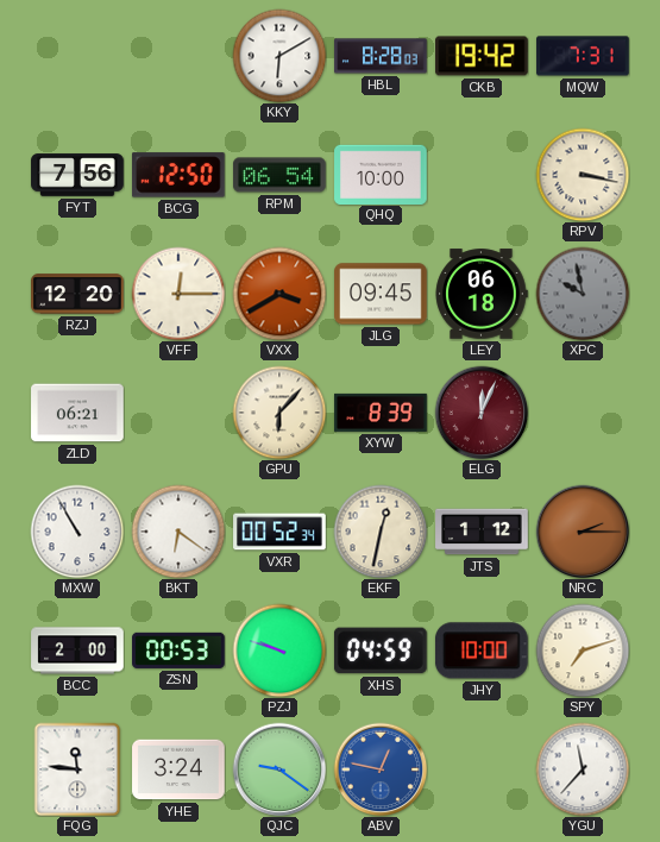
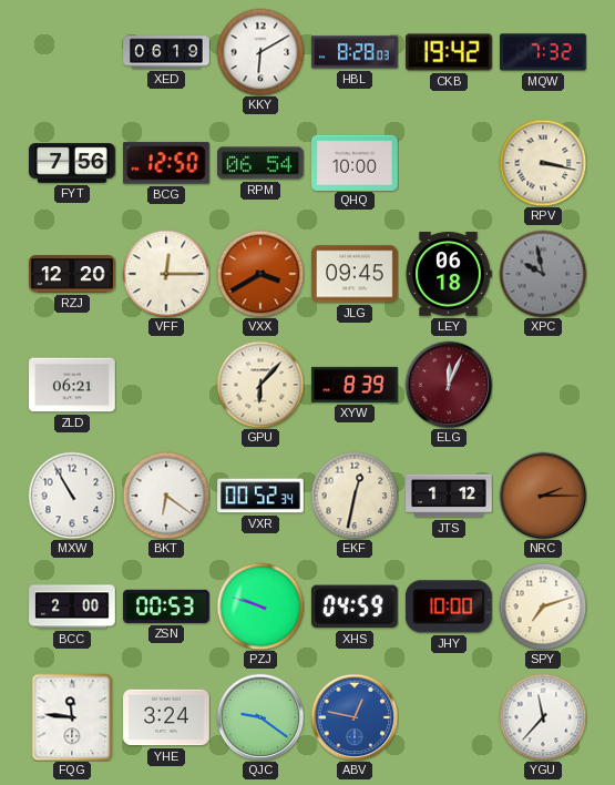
XED: none -> 06:19 (166, 52)
MQW: 7:31 -> 7:32 (543, 52)
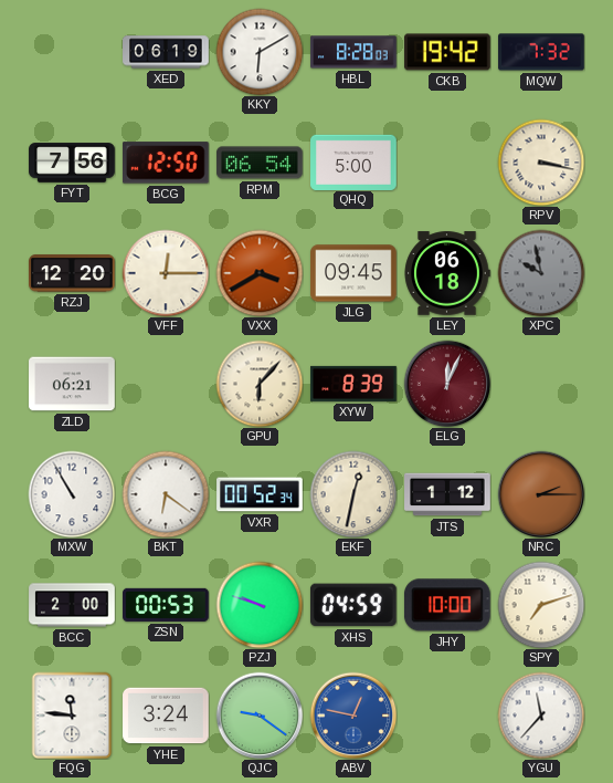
QHQ: 10:00 -> 5:00 (353, 161)
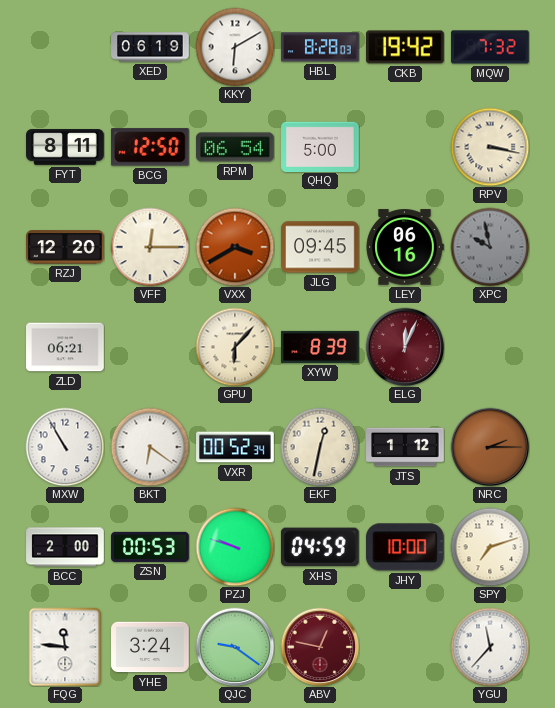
FYT: 7:56 -> 8:11 (65, 147)
LEY: 06:18 -> 06:16 (405, 247)
ABV dial: blue -> burgundy (320, 647)
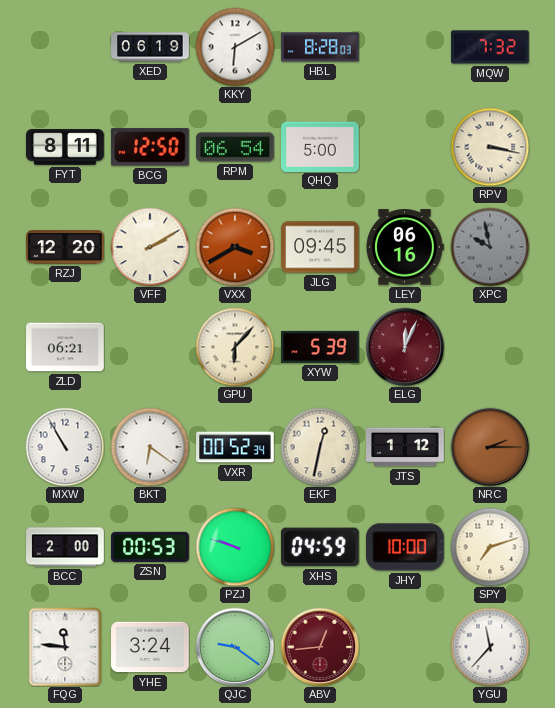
CKB: 19:42 -> none (406, 47)
VFF: 12:15 -> 2:10 (150, 247)
XYW: 8:39 -> 5:39 (320, 347)
ABV: 12:47 -> 12:44 (320, 647)
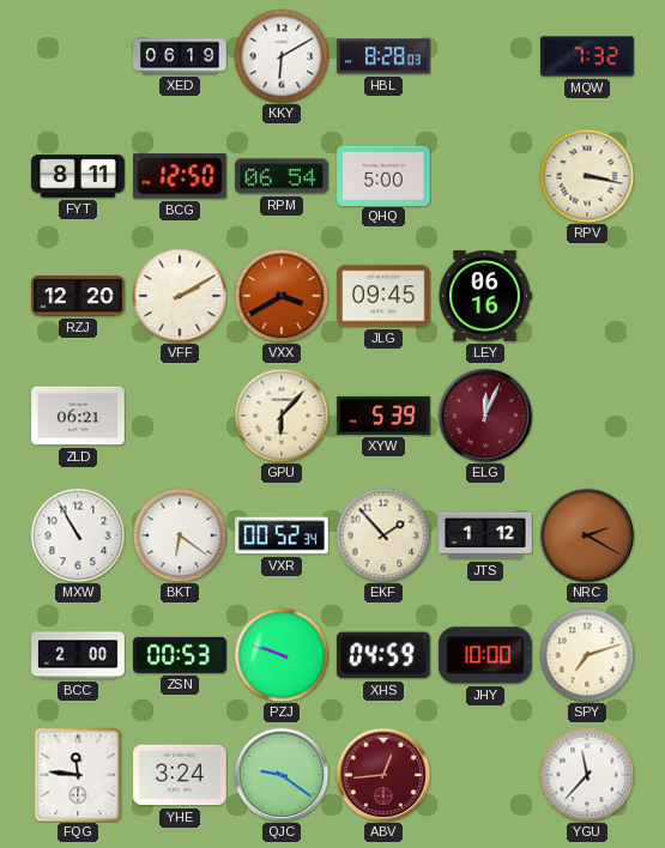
XPC: 9:58 -> none (490, 247)
EKF: 12:32 -> 1:53 (383, 535)
NRC: 2:15 -> 2:20 (587, 535)
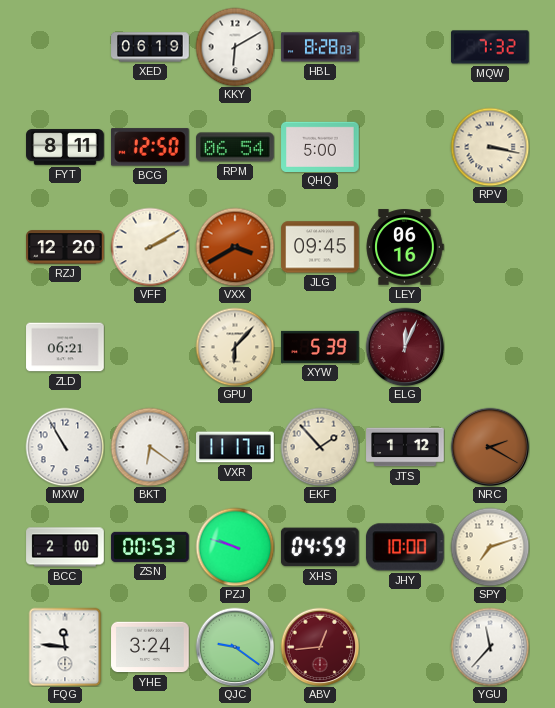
VXR: 00:52 -> 11:17 (235, 447)
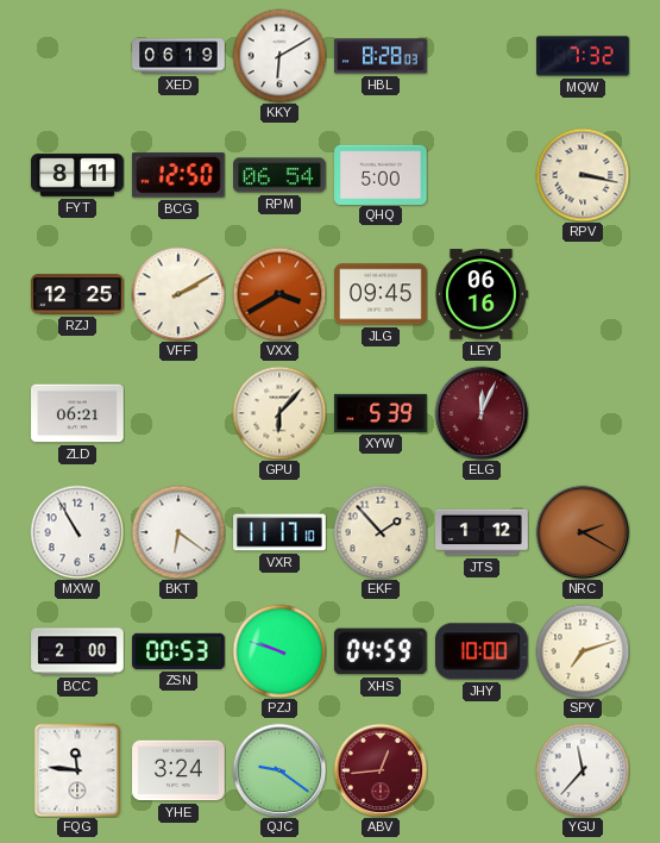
RZJ: 12:20 -> 12:25 (77, 294)
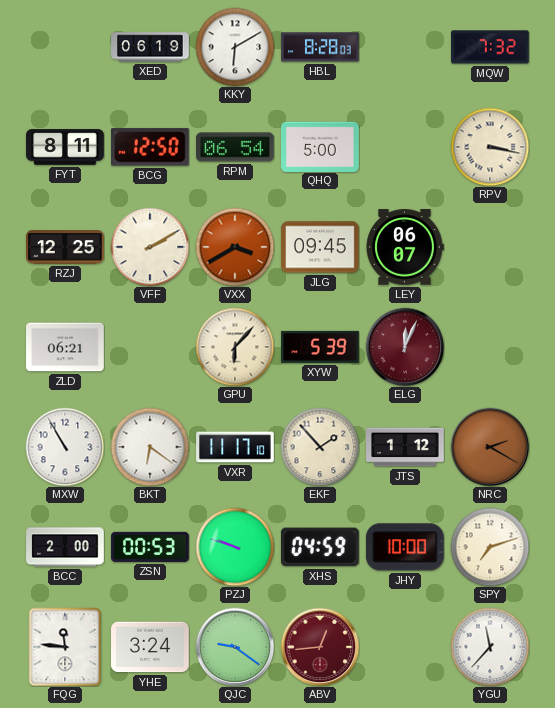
LEY: 06:16 -> 06:07 (405, 247)
